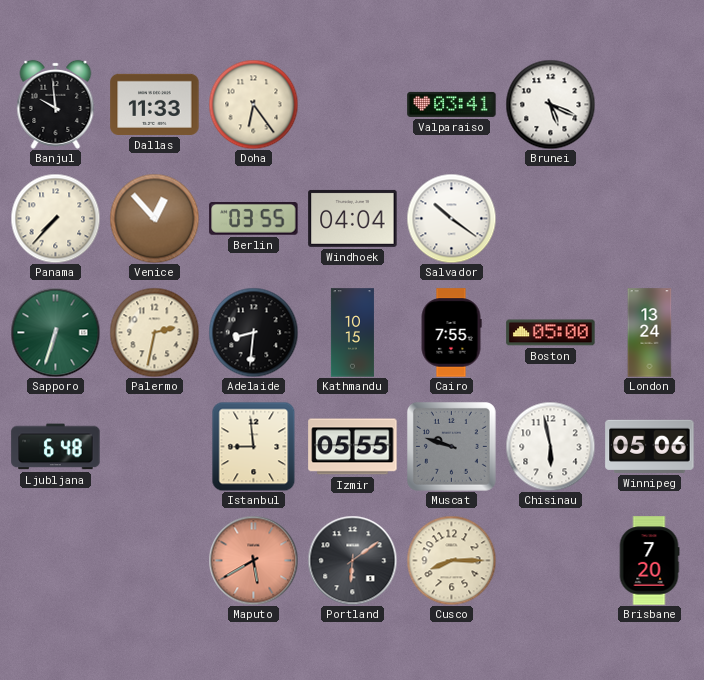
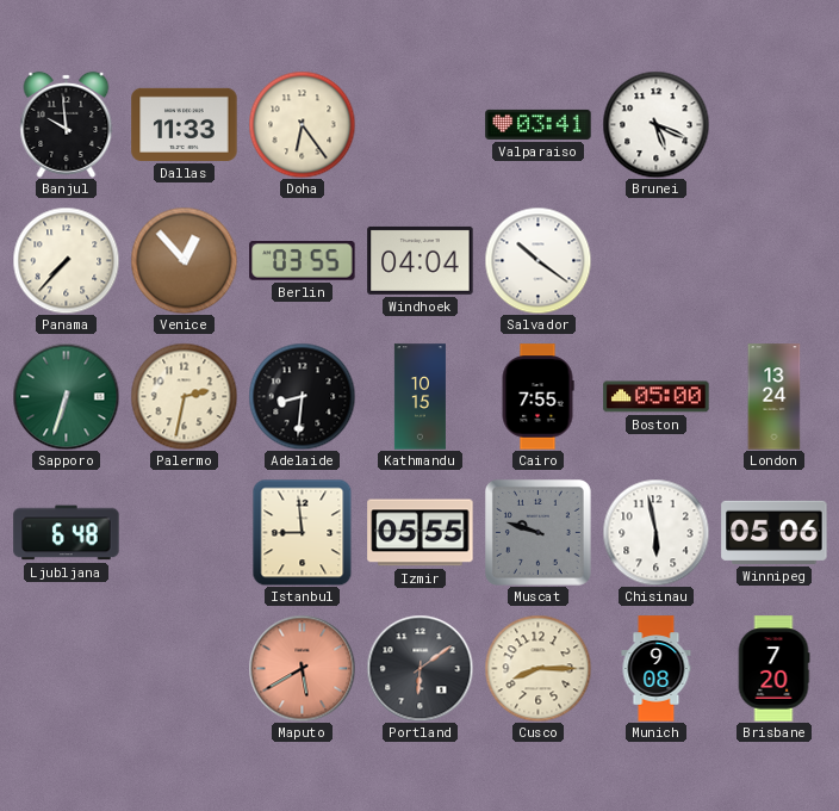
Munich: none -> 9:08 (657, 669)
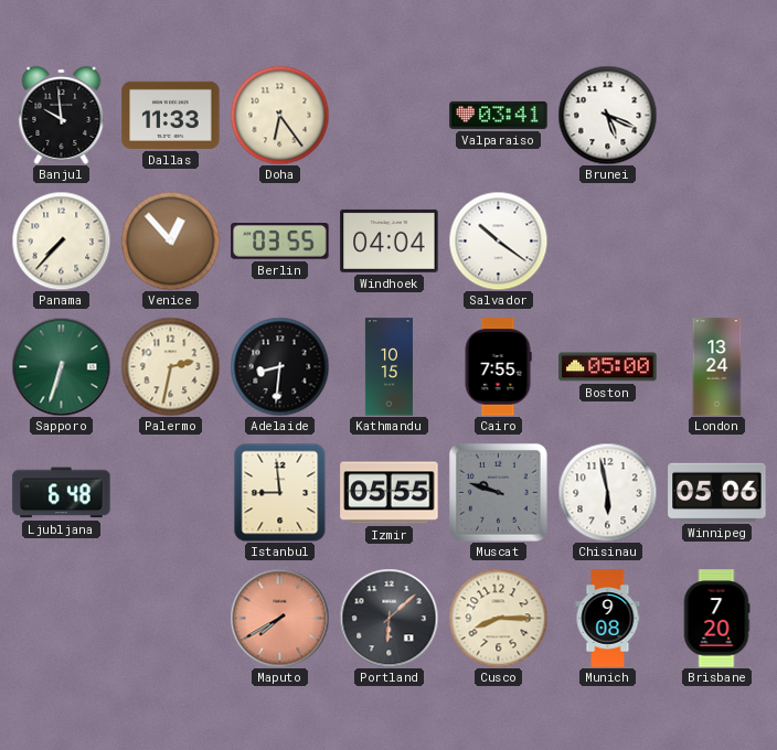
Maputo: 5:40 -> 7:40 (279, 618)
Portland: 6:09 -> 6:08 (388, 618)
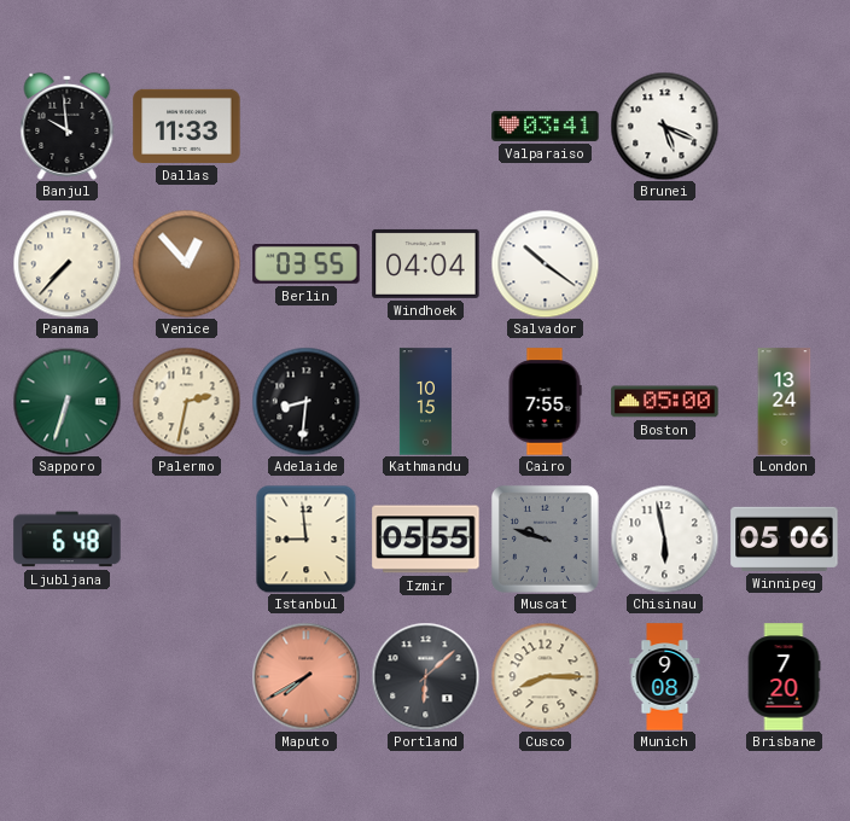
Doha: 6:24 -> none (279, 115)
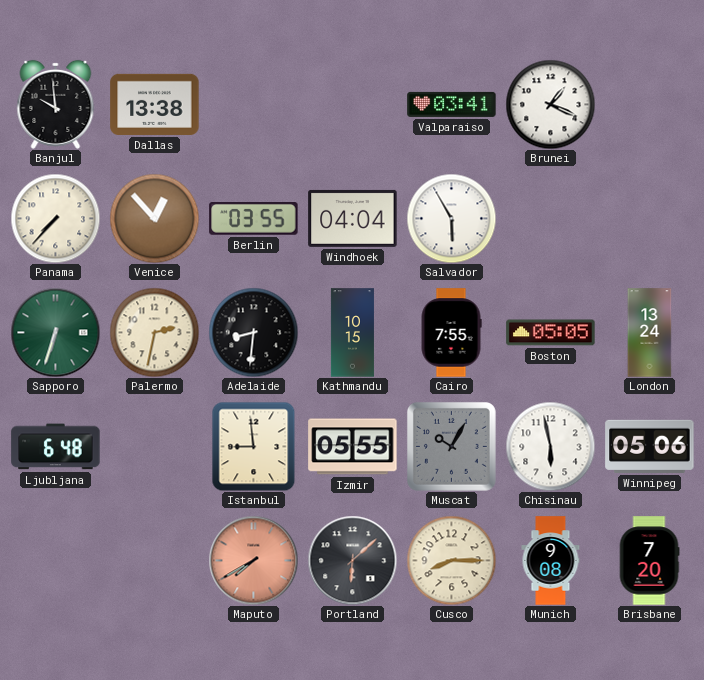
Dallas: 11:33 -> 13:38 (155, 104)
Brunei: 5:19 -> 1:19 (550, 104)
Salvador: 10:21 -> 5:55 (451, 218)
Boston: 05:00 -> 05:05 (551, 333)
Muscat: 9:48 -> 10:05 (451, 446)
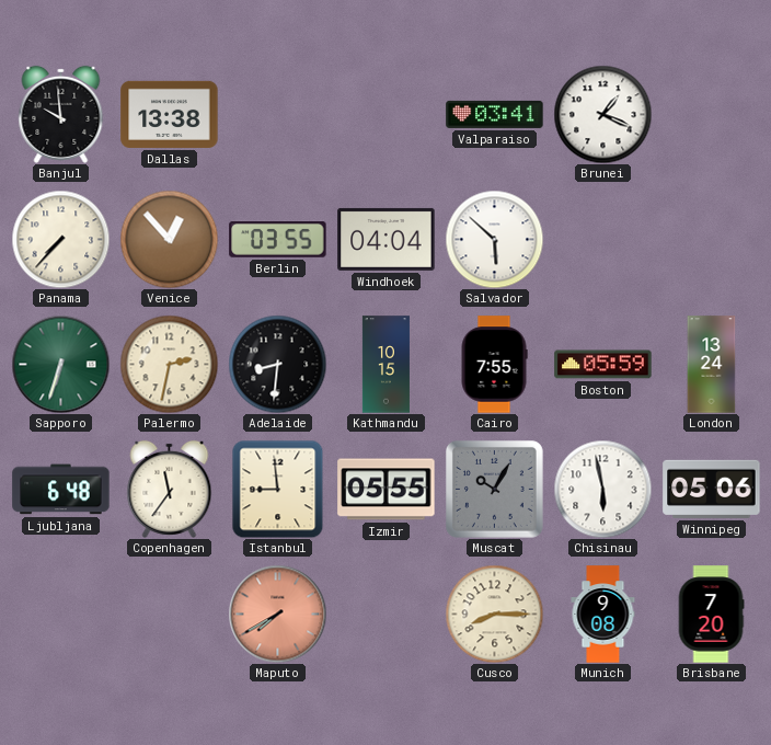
Salvador: 5:55 -> 5:52 (494, 239)
Boston: 05:05 -> 05:59 (603, 365)
Copenhagen: none -> 11:36 (170, 489)
Portland: 6:08 -> none (352, 560)
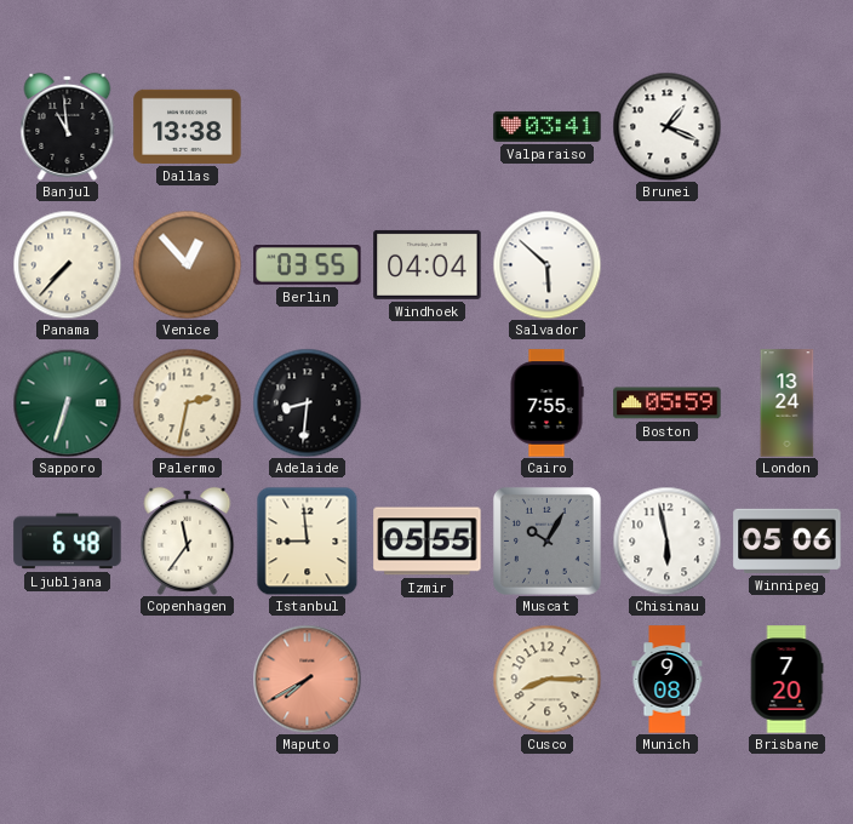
Banjul: 9:59 -> 10:59 (68, 126)
Kathmandu: 10:15 -> none (385, 365)
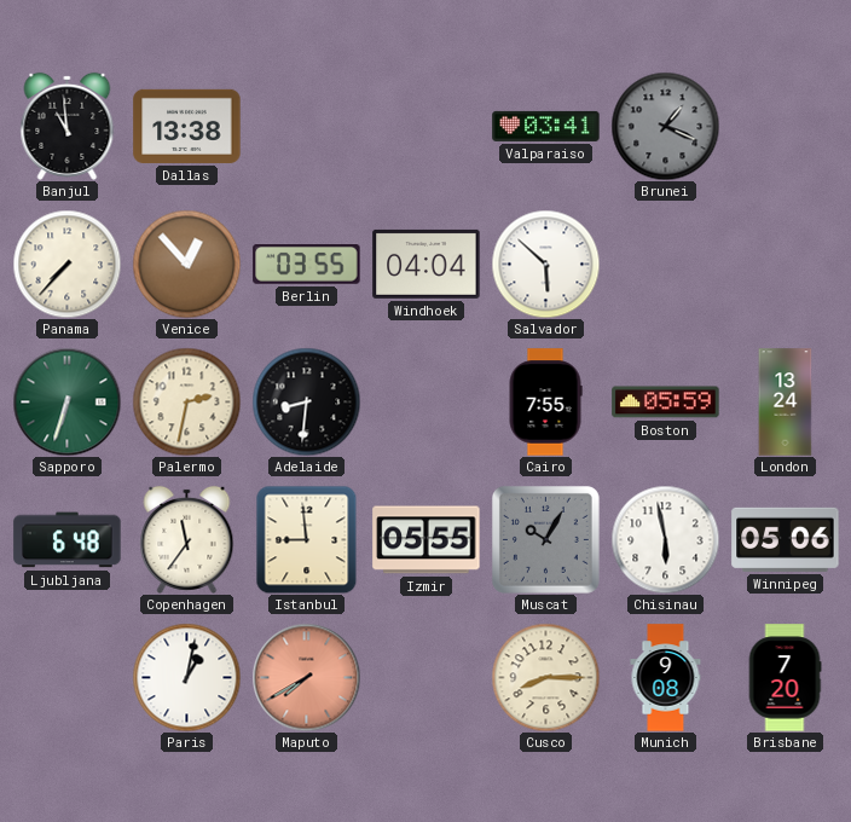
Brunei dial: white -> grey (665, 126)
Paris: none -> 1:02 (186, 677)
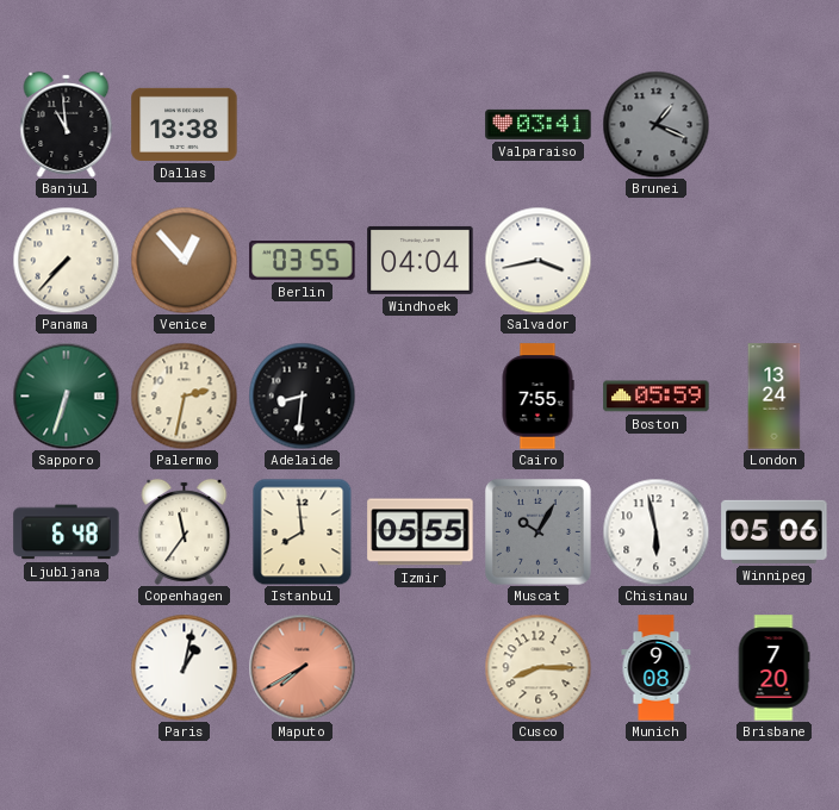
Salvador: 5:52 -> 3:43 (537, 260)
Istanbul: 8:59 -> 7:59 (303, 531)
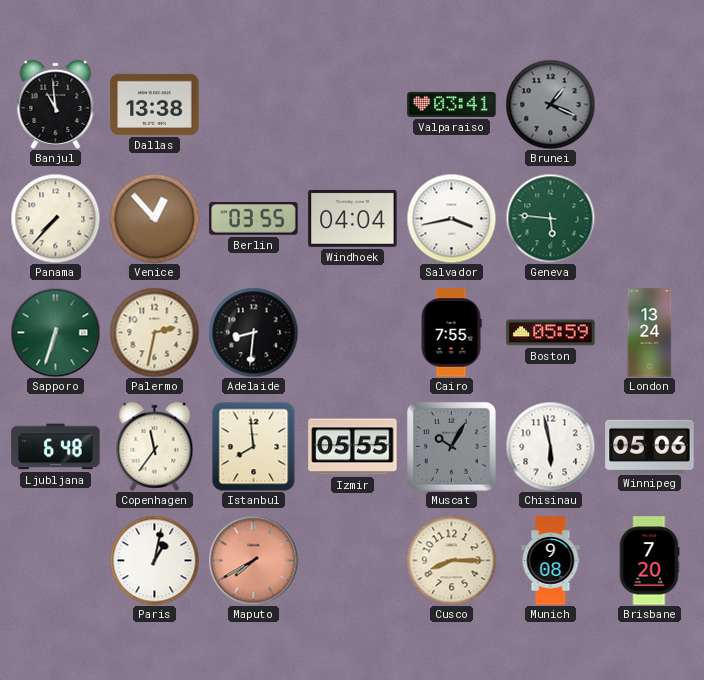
Geneva: none -> 5:46 (550, 218)
